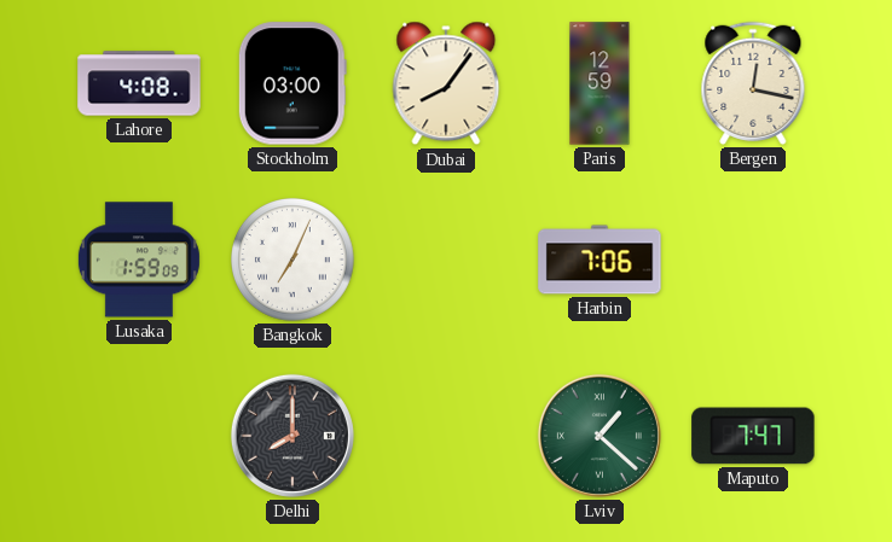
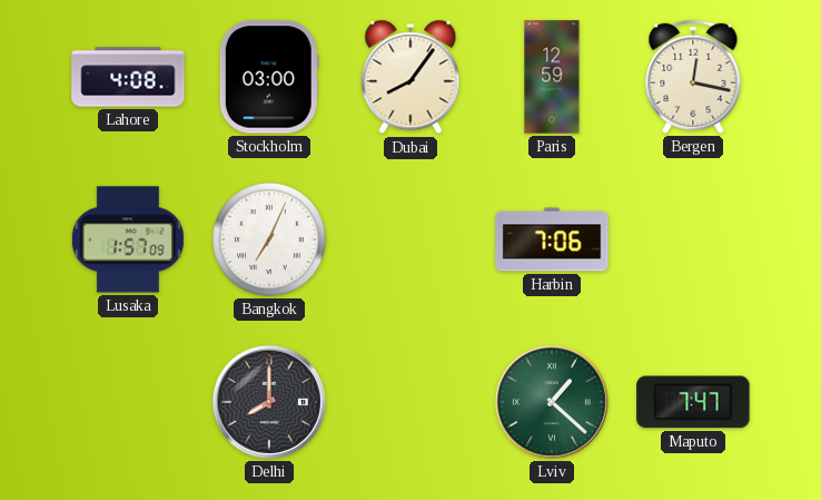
Lusaka: 1:59 -> 1:57 (128, 239)
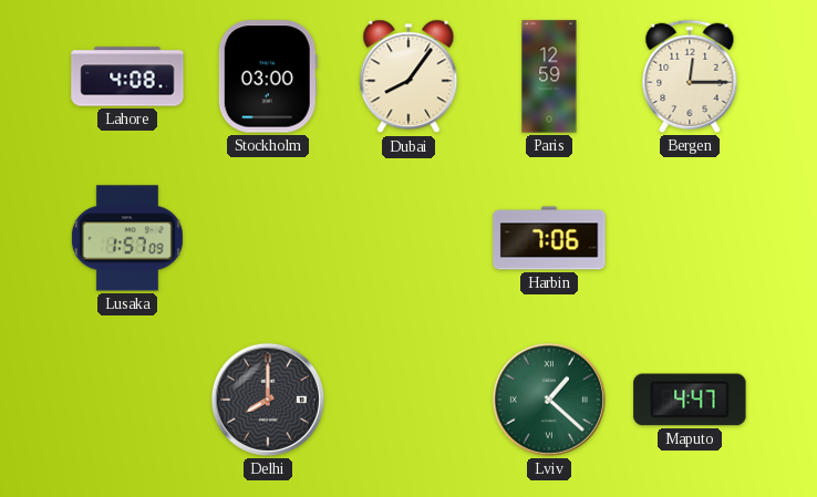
Bergen: 12:17 -> 12:15 (690, 76)
Bangkok: 7:04 -> none (270, 241)
Maputo: 7:47 -> 4:47 (690, 400)
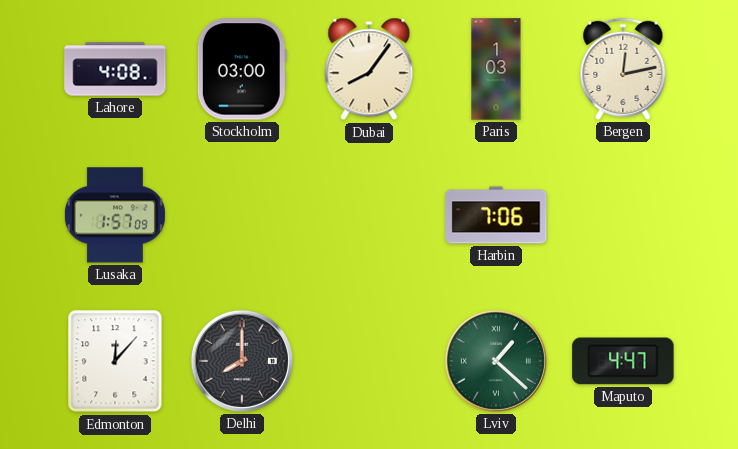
Paris: 12:59 -> 1:03 (496, 69)
Bergen: 12:15 -> 12:13 (623, 69)
Edmonton: none -> 12:07 (115, 361)
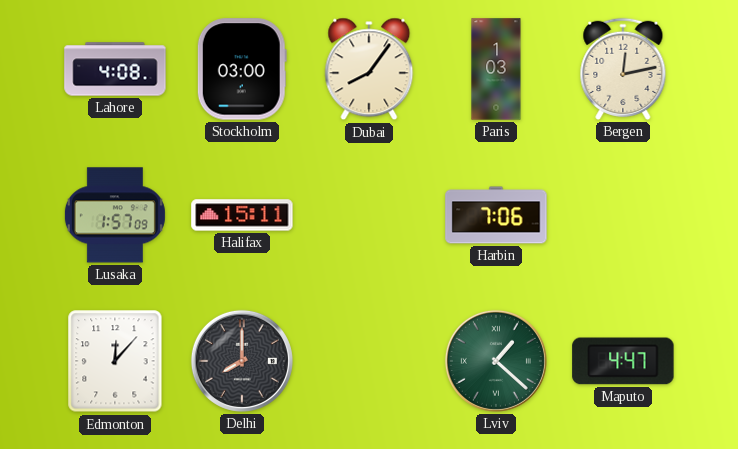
Halifax: none -> 15:11 (242, 215)
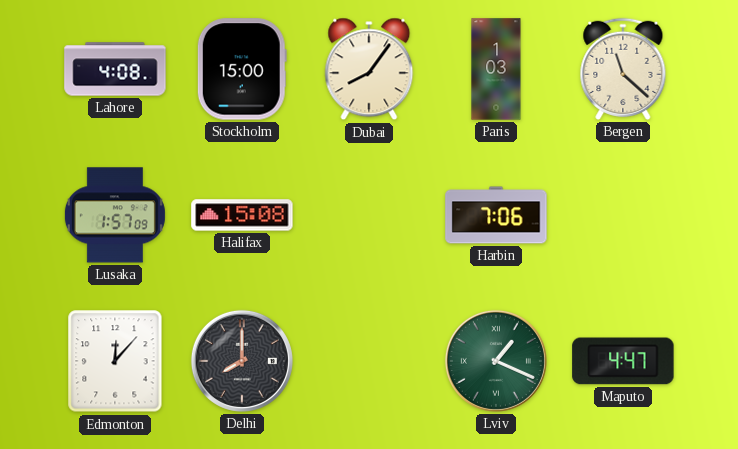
Stockholm: 03:00 -> 15:00 (242, 69)
Bergen: 12:13 -> 11:22 (623, 69)
Halifax: 15:11 -> 15:08 (242, 215)
Lviv: 1:22 -> 1:19 (496, 361)
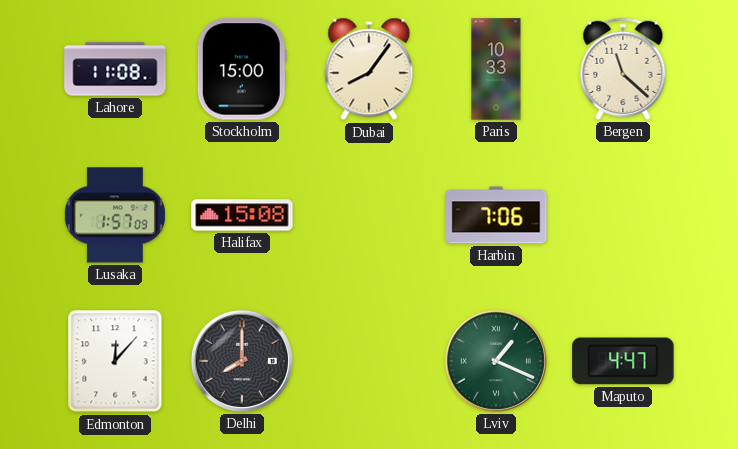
Lahore: 4:08 -> 11:08 (115, 69)
Paris: 1:03 -> 10:33 (496, 69)
